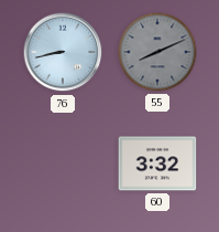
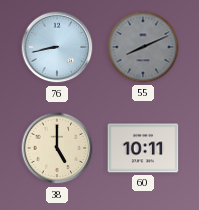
38: none -> 5:00 (57, 148)
60: 3:32 -> 10:11 (143, 148)
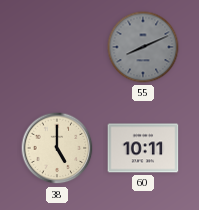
76: 8:43 -> none (57, 47)
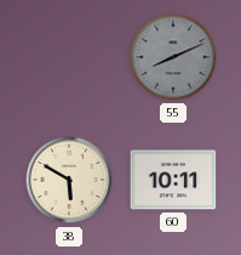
38: 5:00 -> 5:50 (69, 180)
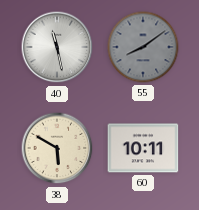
40: none -> 11:28 (57, 47)
55: 8:11 -> 8:09 (143, 47)
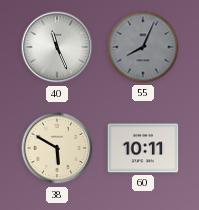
40: 11:28 -> 11:26 (57, 47)
55: 8:09 -> 8:04 (143, 47)
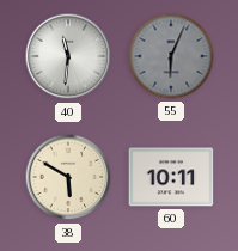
40: 11:26 -> 11:31 (68, 56)
55: 8:04 -> 6:04 (171, 56)
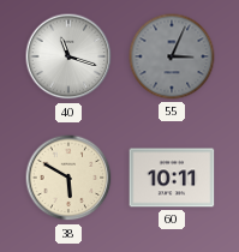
40: 11:31 -> 11:18 (68, 56)
55: 6:04 -> 3:04 (172, 56)
